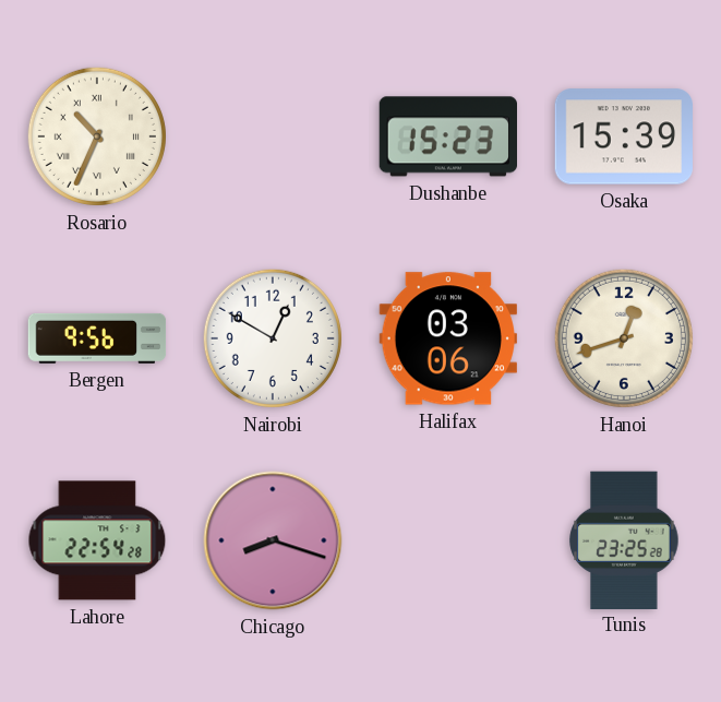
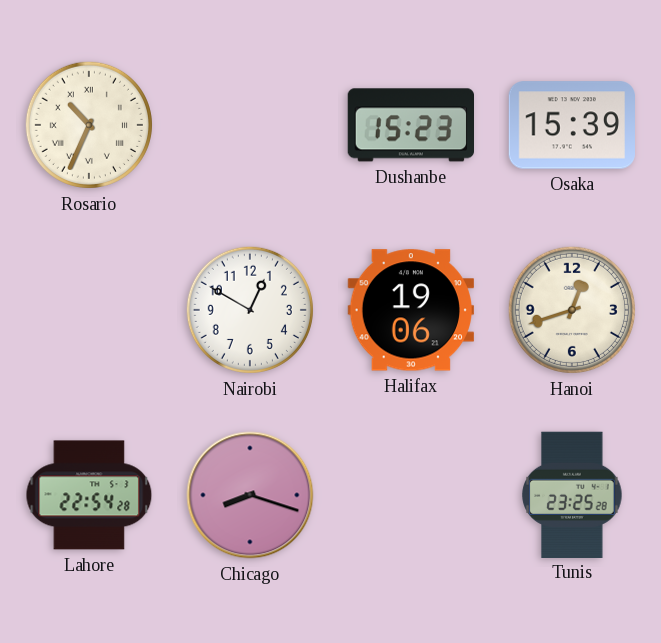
Bergen: 9:56 -> none (97, 338)
Halifax: 03:06 -> 19:06 (410, 310)
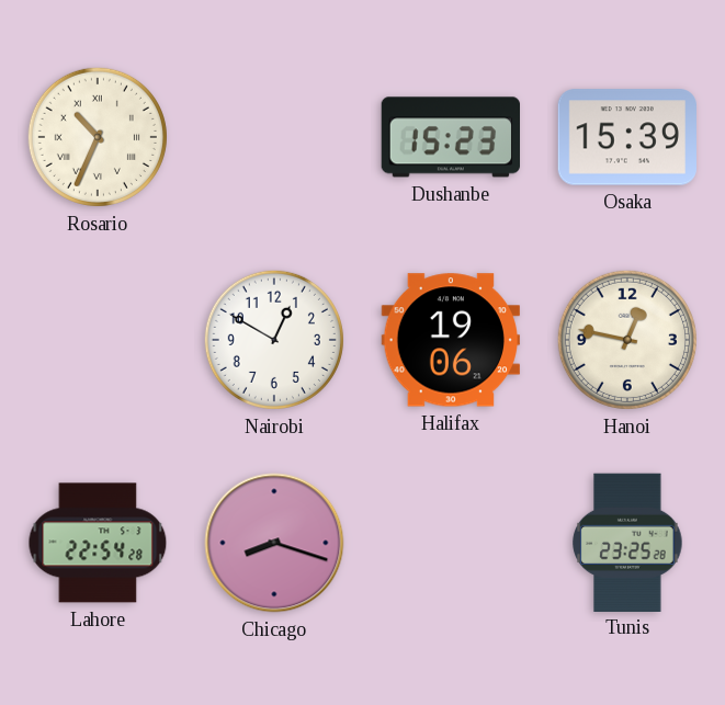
Hanoi: 12:42 -> 12:47 (627, 340)
